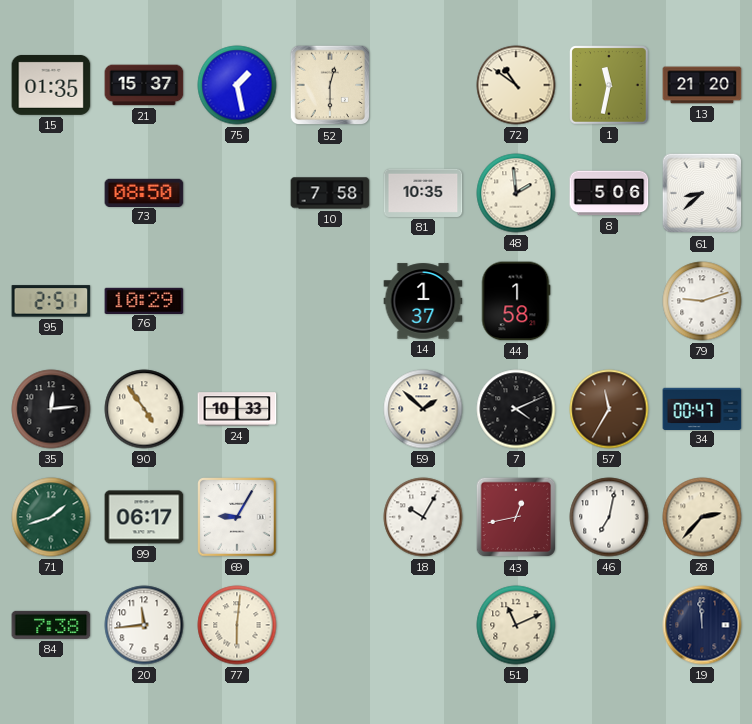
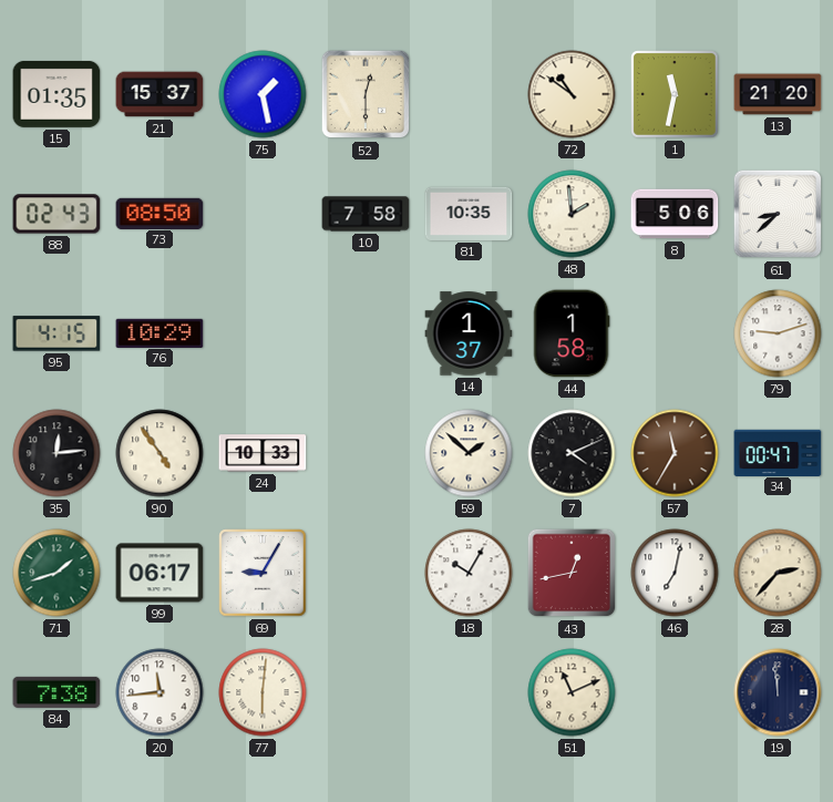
88: none -> 02:43 (56, 214)
95: 2:51 -> 4:15 (56, 333)
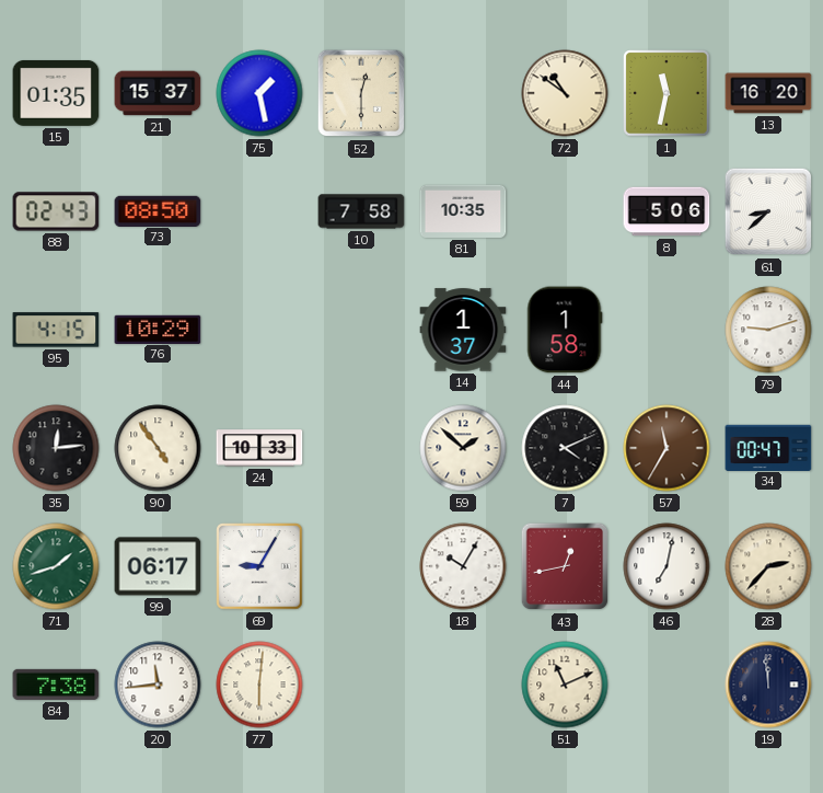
13: 21:20 -> 16:20 (768, 93)
48: 1:59 -> none (572, 214)
